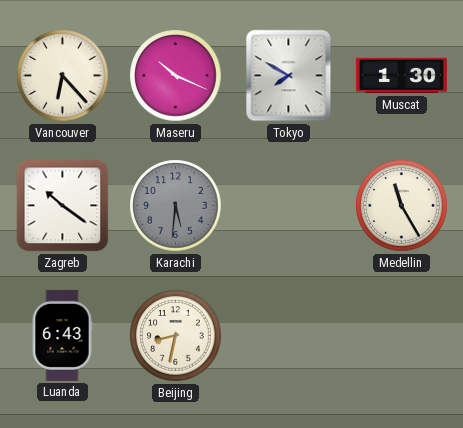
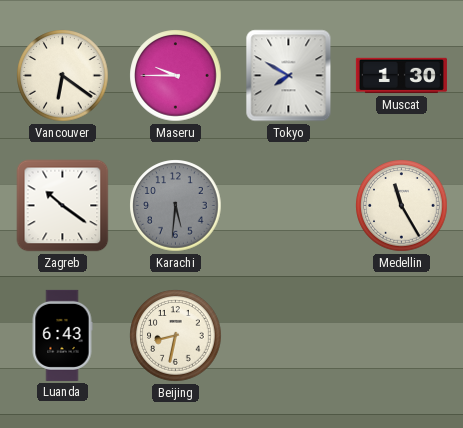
Vancouver: 6:23 -> 6:21 (63, 76)
Maseru: 10:19 -> 9:45 (176, 76)
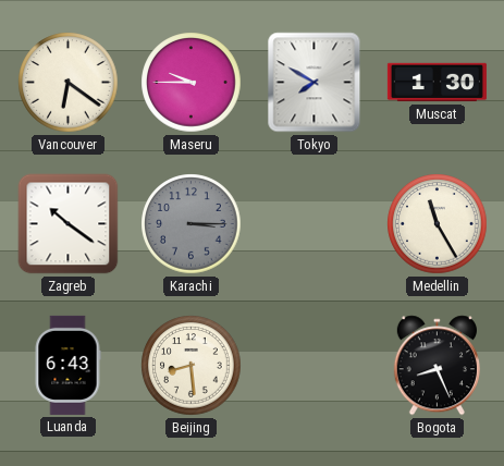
Karachi: 5:31 -> 3:15 (192, 224)
Beijing: 8:32 -> 8:29 (192, 366)
Bogota: none -> 8:26 (437, 366)
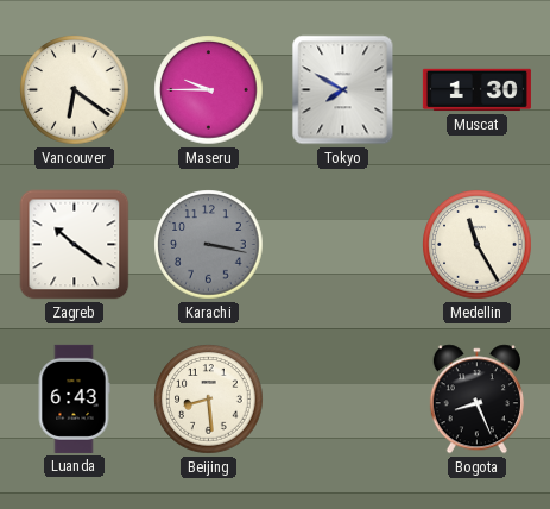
Karachi: 3:15 -> 3:17 (209, 245)
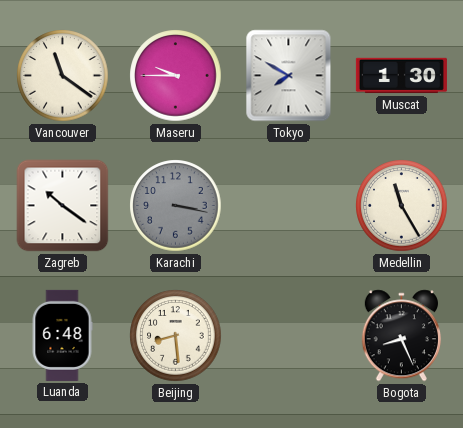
Vancouver: 6:21 -> 11:21 (63, 76)
Luanda: 6:43 -> 6:48 (62, 335)
